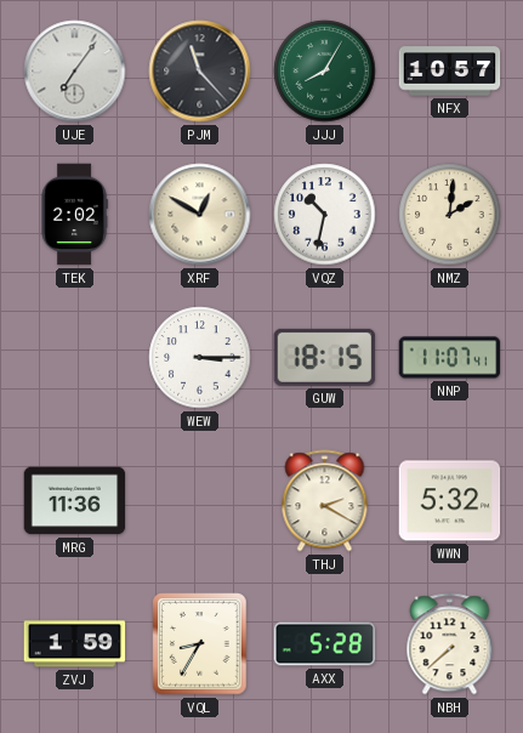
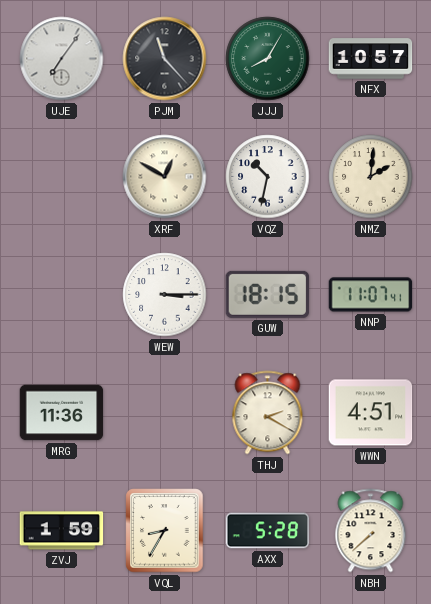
TEK: 2:02 -> none (74, 215)
WWN: 5:32 -> 4:51 (371, 413)
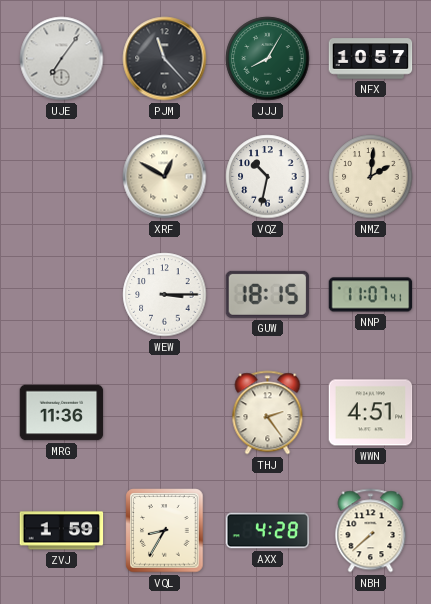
THJ: 2:20 -> 2:24 (268, 413)
AXX: 5:28 -> 4:28 (268, 531)
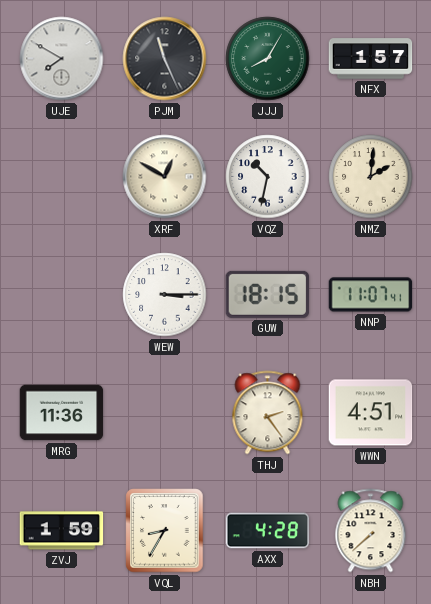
UJE: 7:06 -> 7:50 (62, 59)
PJM: 11:23 -> 11:26 (165, 59)
NFX: 10:57 -> 1:57 (371, 59)
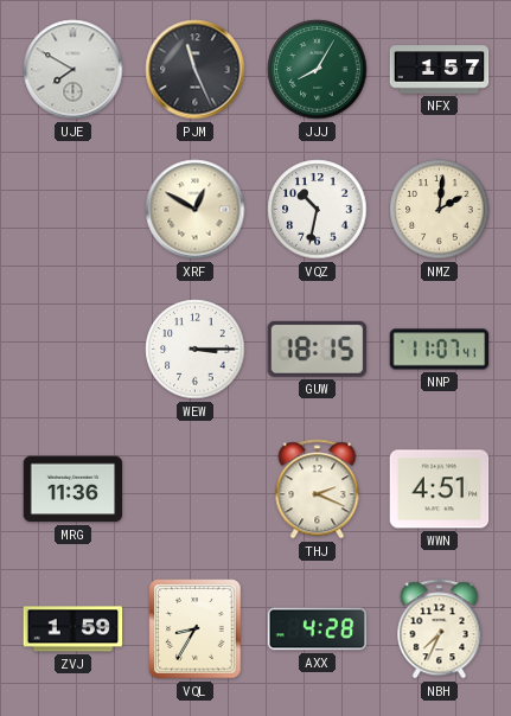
THJ: 2:24 -> 2:19 (318, 490)
NBH: 7:38 -> 7:34 (440, 629)
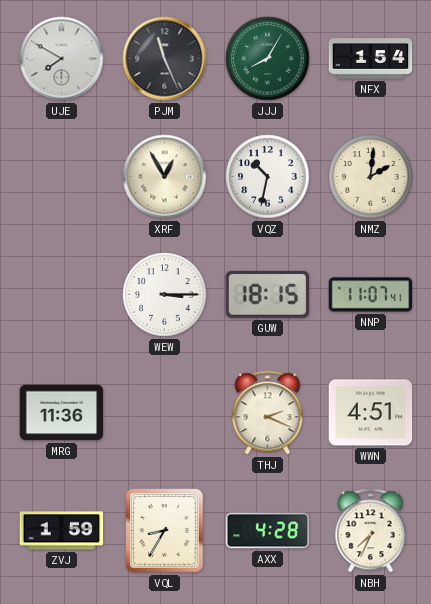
NFX: 1:57 -> 1:54 (371, 59)
XRF: 12:50 -> 12:55 (165, 177)
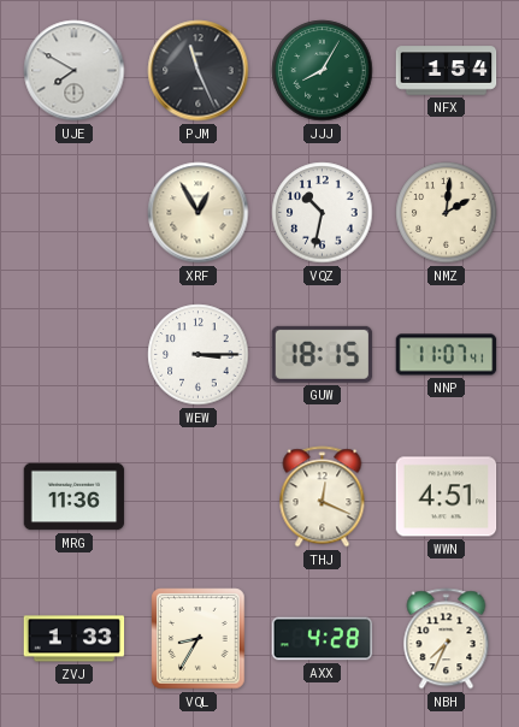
THJ: 2:19 -> 12:19 (323, 497)
ZVJ: 1:59 -> 1:33 (75, 639)
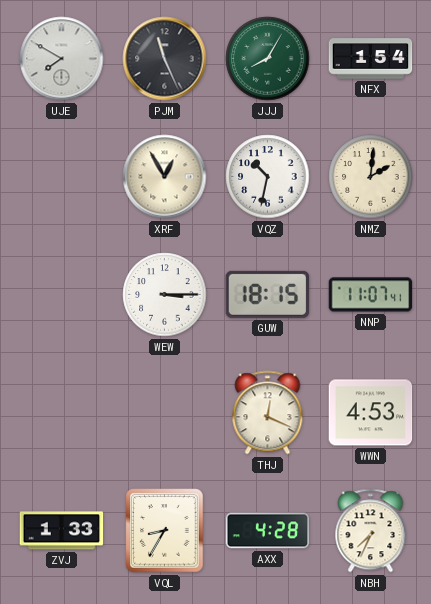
MRG: 11:36 -> none (75, 497)
WWN: 4:51 -> 4:53 (371, 413)
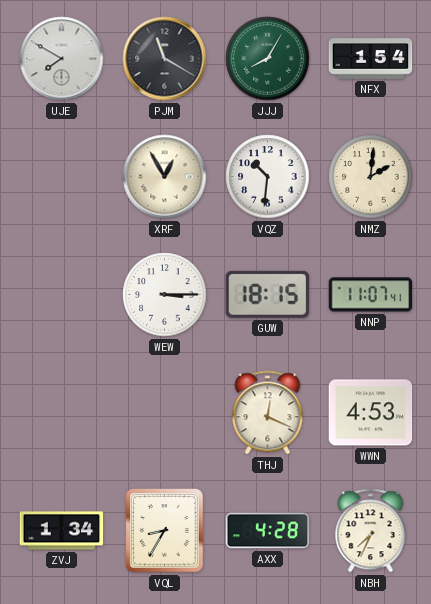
PJM: 11:26 -> 11:20 (165, 59)
VQZ: 10:32 -> 10:31 (268, 177)
ZVJ: 1:33 -> 1:34 (62, 531)
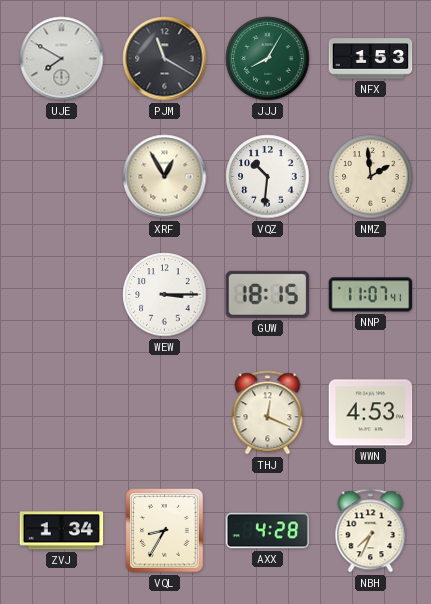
NFX: 1:54 -> 1:53 (371, 59)
NMZ: 2:01 -> 1:59 (371, 177)
